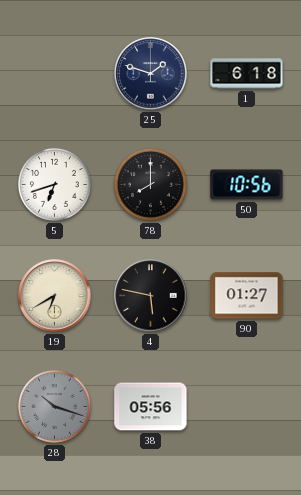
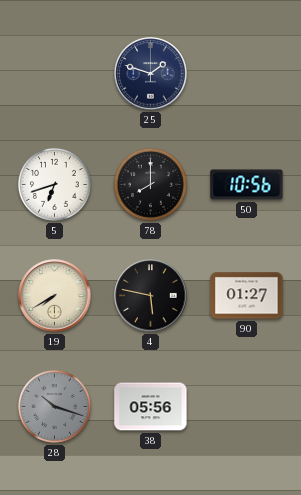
1: 6:18 -> none (247, 74)
19: 6:40 -> 7:40 (55, 296)
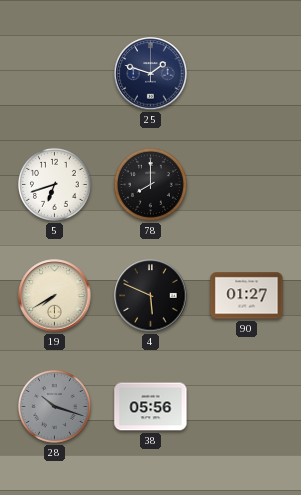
50: 10:56 -> none (247, 185)
4: 5:47 -> 5:49 (151, 296)
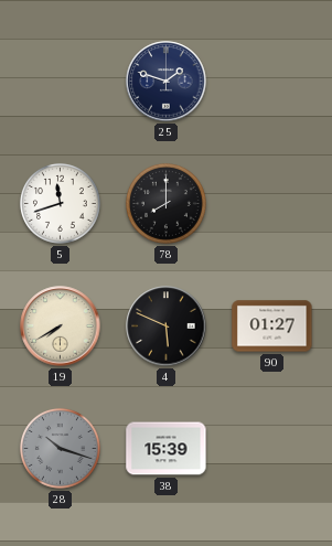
5: 6:42 -> 11:42 (60, 203)
38: 05:56 -> 15:39 (167, 449)
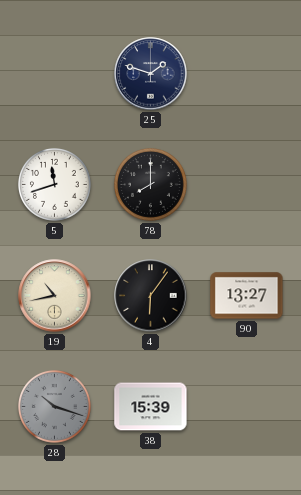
19: 7:40 -> 10:43 (55, 296)
4: 5:49 -> 6:06 (151, 296)
90: 01:27 -> 13:27 (247, 296)
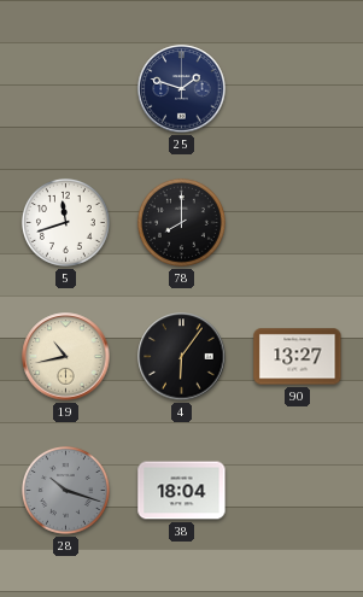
38: 15:39 -> 18:04 (182, 491)
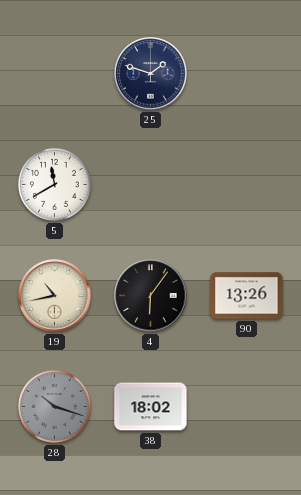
5: 11:42 -> 11:40 (54, 184)
78: 8:00 -> none (181, 222)
90: 13:27 -> 13:26 (247, 296)
38: 18:04 -> 18:02 (151, 407)
